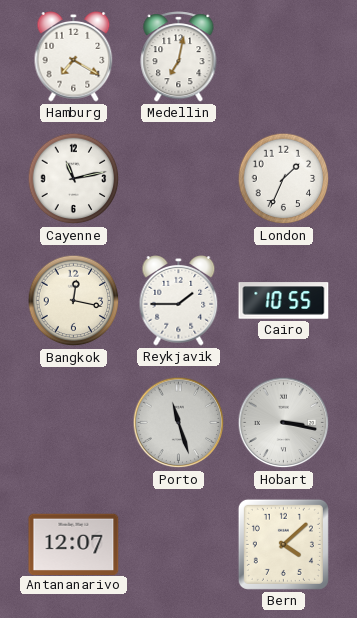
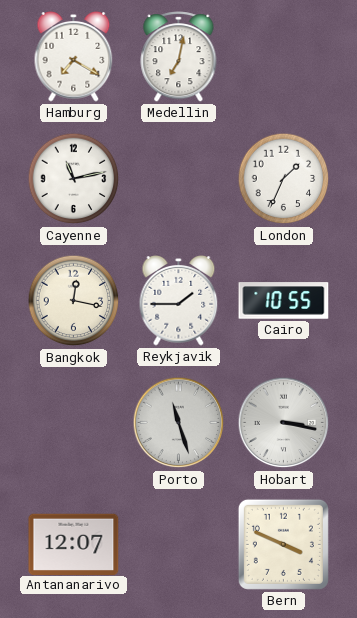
Bern: 4:08 -> 3:49 (283, 544)
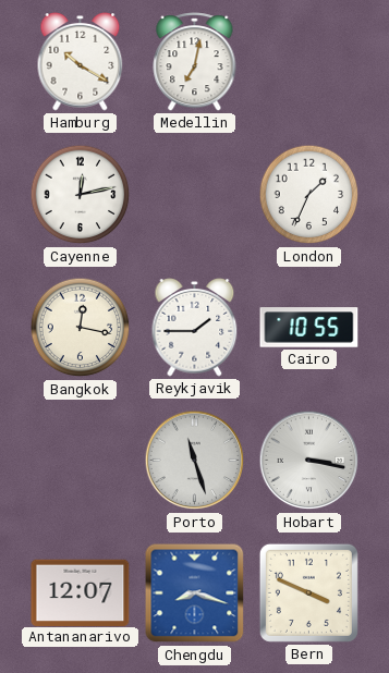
Hamburg: 7:20 -> 10:20 (81, 62)
Cayenne: 11:13 -> 12:13 (81, 195)
Chengdu: none -> 8:18 (195, 594)
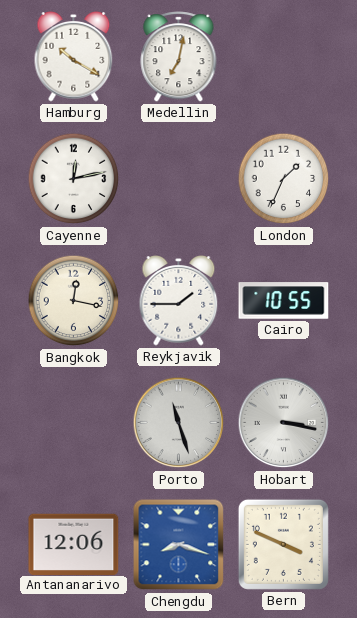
Antananarivo: 12:07 -> 12:06 (74, 544)
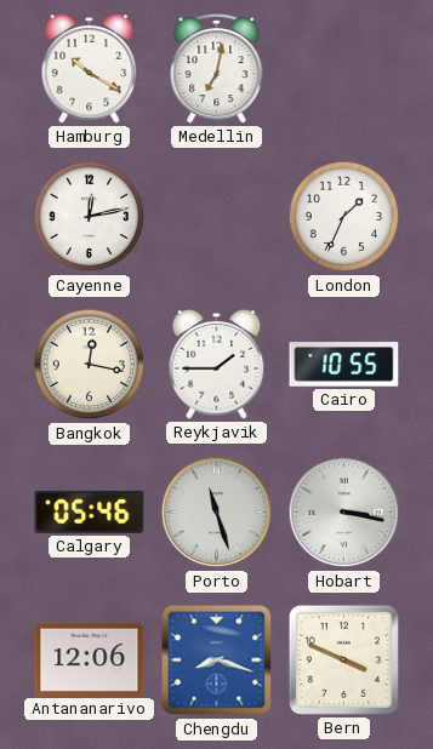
Calgary: none -> 05:46 (90, 511)
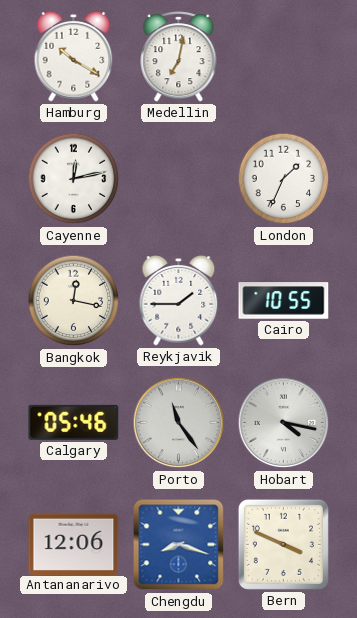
Porto: 11:27 -> 11:24 (179, 423)
Hobart: 3:17 -> 4:17 (284, 423)
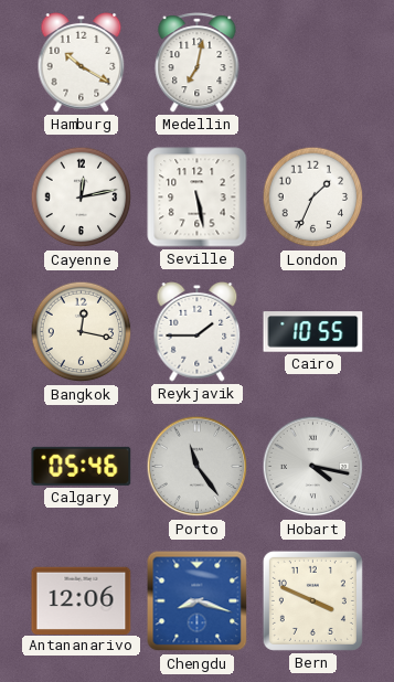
Seville: none -> 5:28 (198, 198)
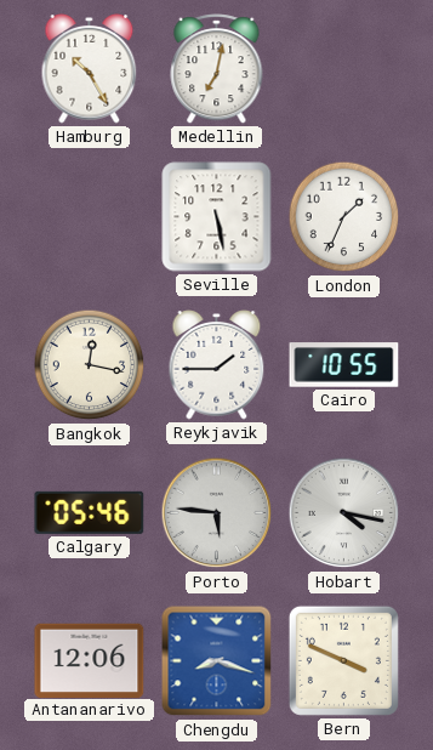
Hamburg: 10:20 -> 10:25 (90, 69)
Cayenne: 12:13 -> none (82, 198)
Porto: 11:24 -> 5:46 (217, 513)
